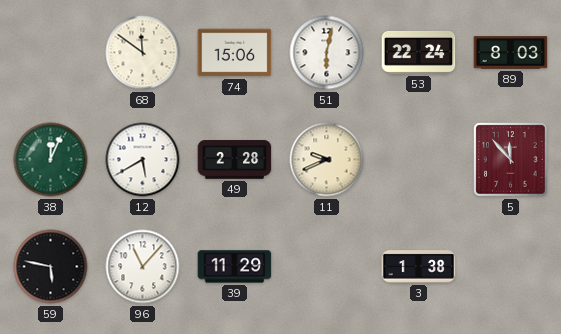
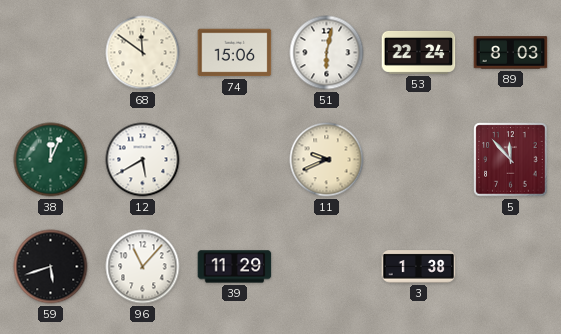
49: 2:28 -> none (235, 160)
59: 5:47 -> 5:42 (51, 267)
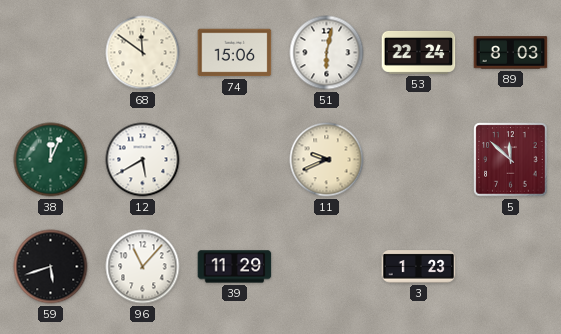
5: 11:53 -> 11:52 (511, 160)
3: 1:38 -> 1:23 (419, 267)
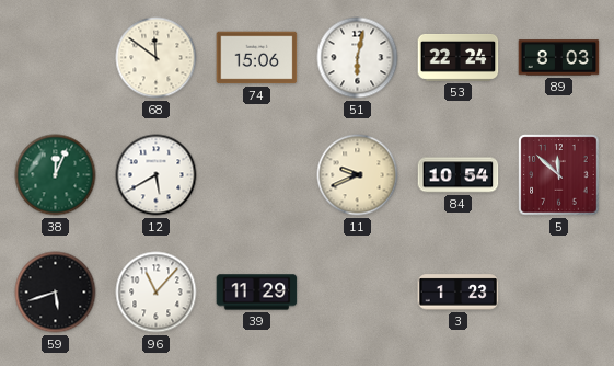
84: none -> 10:54 (459, 175)
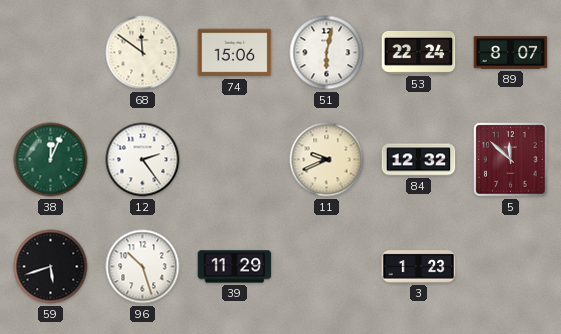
89: 8:03 -> 8:07 (511, 53)
12: 5:40 -> 2:24 (143, 160)
84: 10:54 -> 12:32 (419, 160)
96: 11:07 -> 10:27 (143, 267)
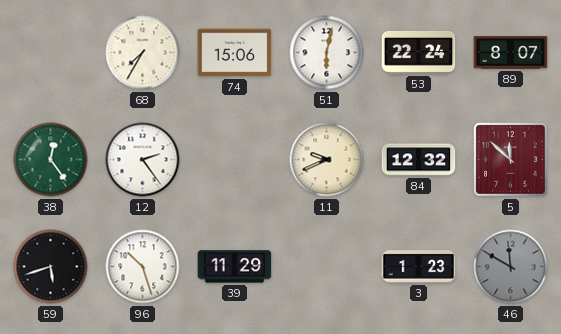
68: 11:51 -> 7:35 (143, 53)
38: 12:04 -> 12:24 (51, 160)
46: none -> 11:50 (511, 267)
